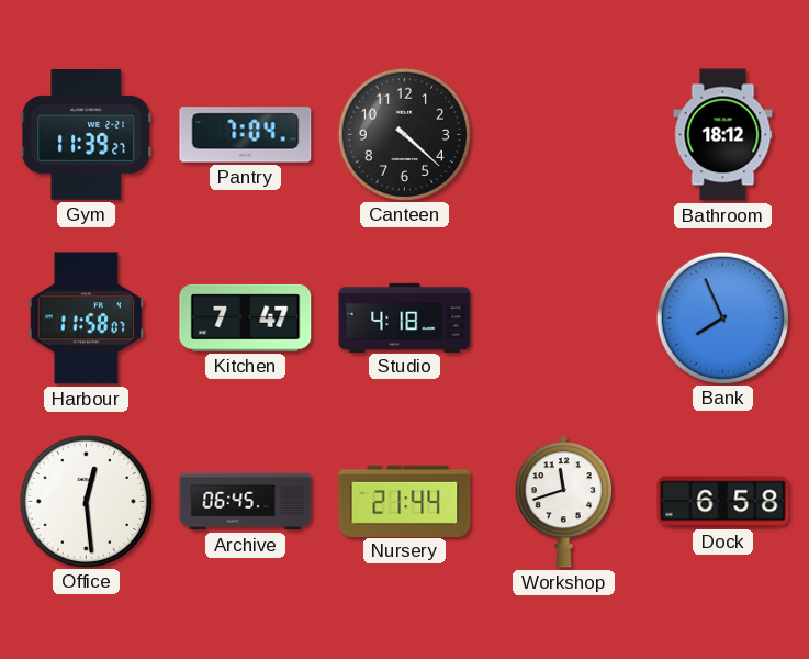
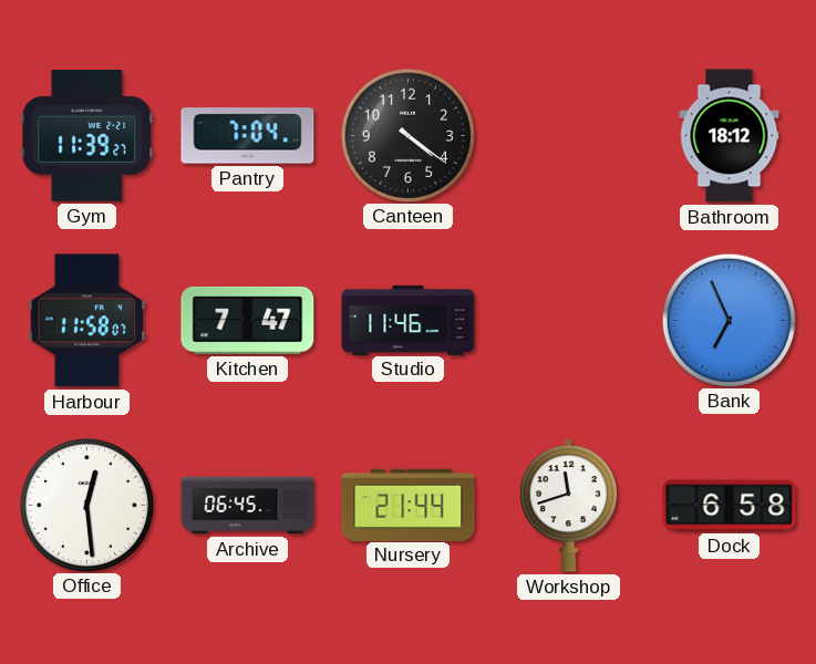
Canteen: 4:22 -> 4:21 (407, 135)
Studio: 4:18 -> 11:46 (409, 320)
Bank: 7:56 -> 6:56 (729, 320)
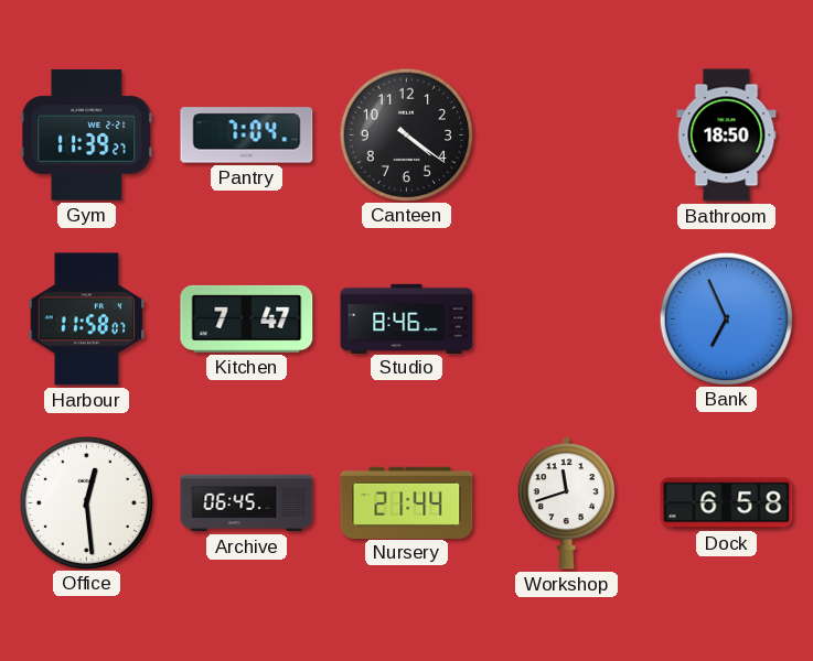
Bathroom: 18:12 -> 18:50 (727, 136)
Studio: 11:46 -> 8:46 (407, 318)
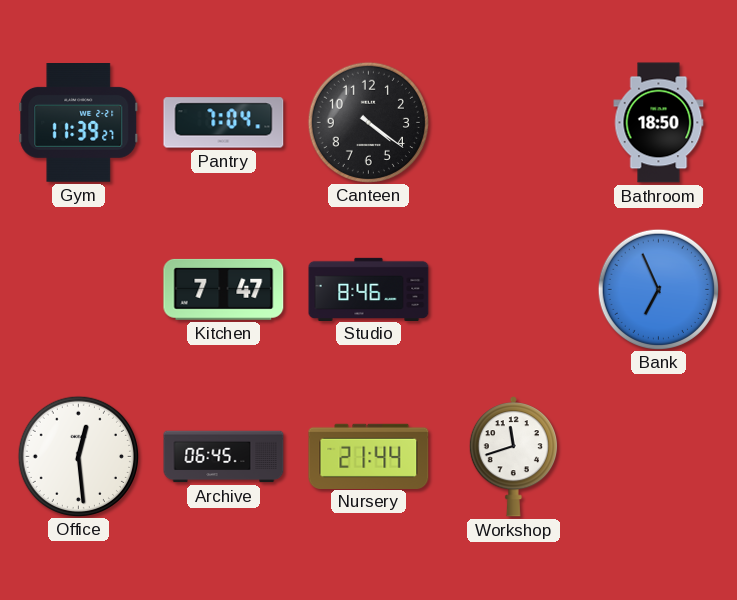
Harbour: 11:58 -> none (87, 319)
Dock: 6:58 -> none (727, 503)
